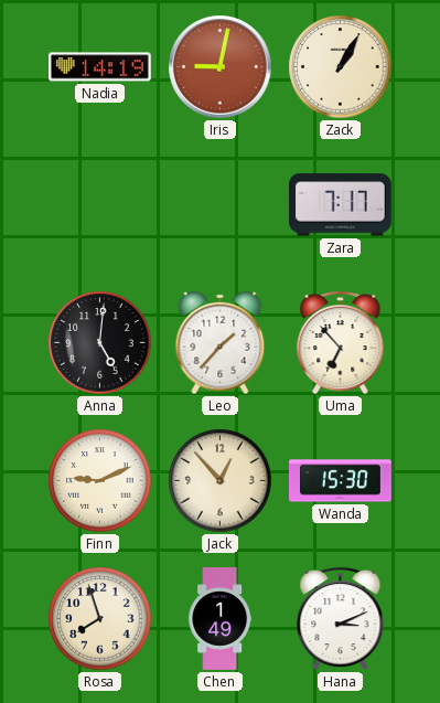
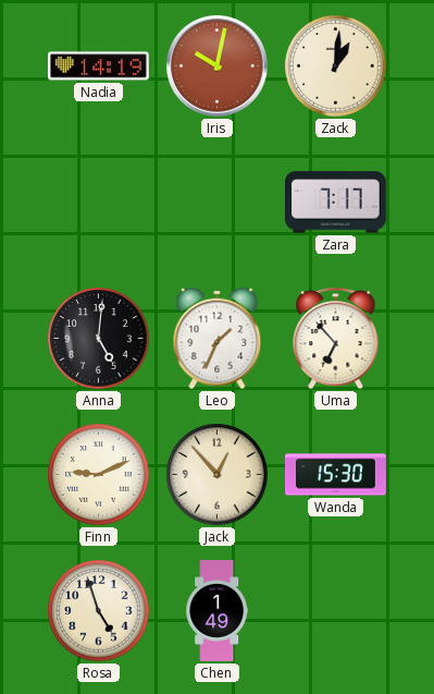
Iris: 9:02 -> 10:02 (218, 66)
Zack: 1:05 -> 1:01 (336, 66)
Leo: 1:37 -> 1:34 (218, 339)
Rosa: 7:57 -> 4:57 (99, 611)
Hana: 3:11 -> none (341, 619)
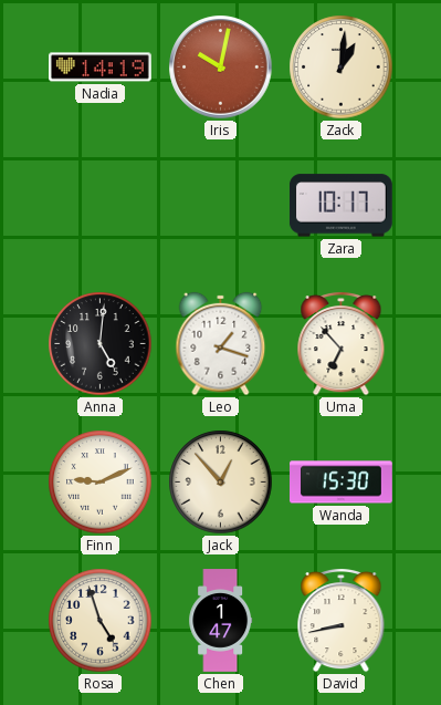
Zara: 7:17 -> 10:17 (340, 206)
Leo: 1:34 -> 1:18 (221, 344)
Chen: 1:49 -> 1:47 (221, 621)
David: none -> 8:43 (342, 621)
